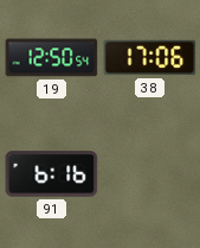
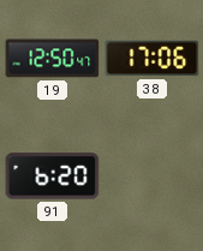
19: 12:50:54 -> 12:50:47 (52, 59)
91: 6:16 -> 6:20 (52, 177)
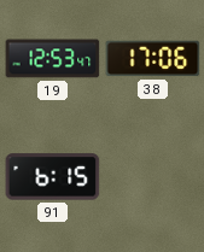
19: 12:50 -> 12:53 (52, 59)
91: 6:20 -> 6:15 (52, 177)
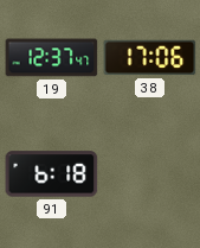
19: 12:53 -> 12:37 (51, 58)
91: 6:15 -> 6:18 (51, 174)
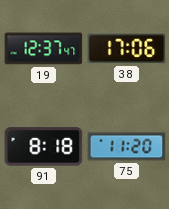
91: 6:18 -> 8:18 (43, 147)
75: none -> 11:20 (126, 147)
